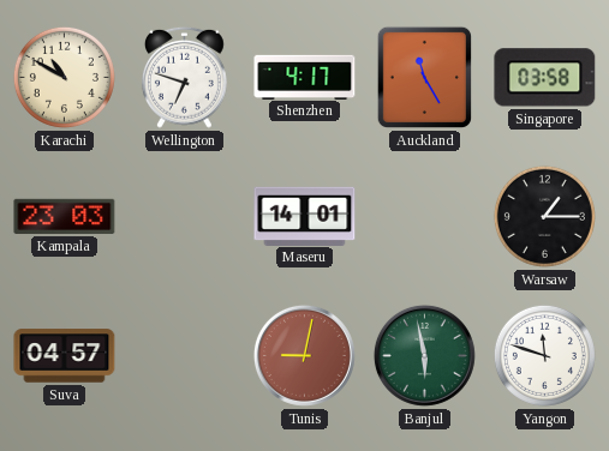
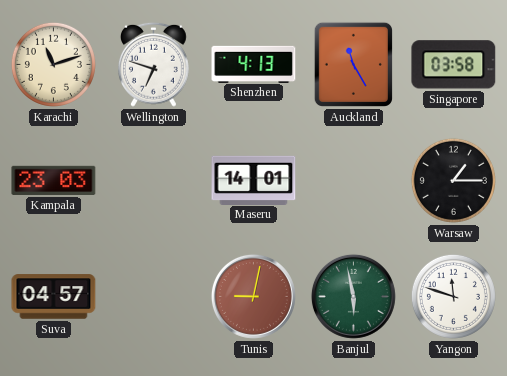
Karachi: 10:50 -> 11:12 (53, 64)
Shenzhen: 4:17 -> 4:13 (254, 64)
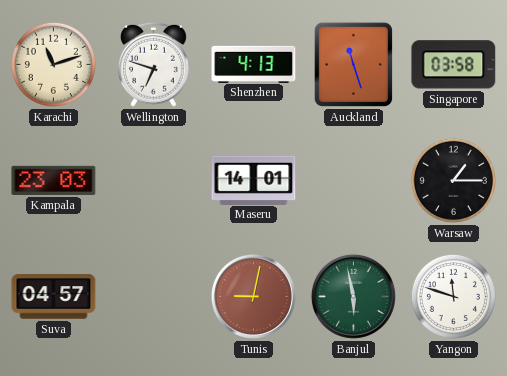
Auckland: 11:25 -> 11:27 (353, 64)
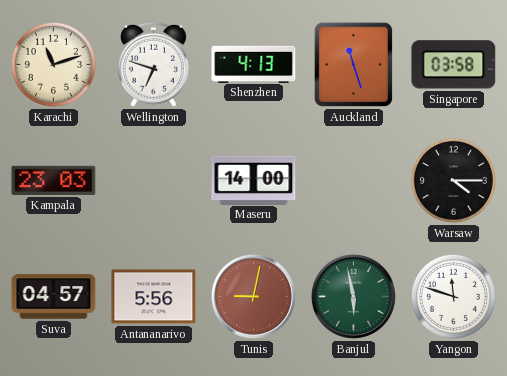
Maseru: 14:01 -> 14:00 (254, 180)
Warsaw: 1:15 -> 4:15 (453, 180)
Antananarivo: none -> 5:56 (154, 297)
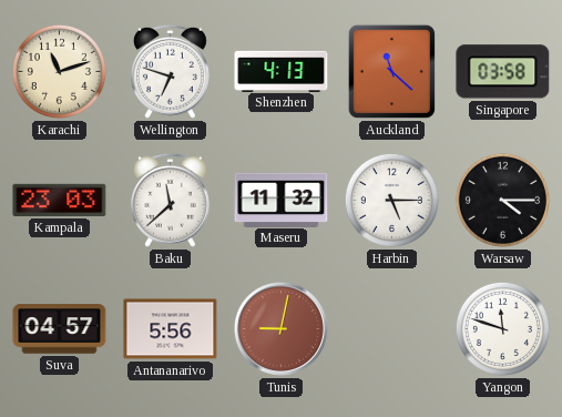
Auckland: 11:27 -> 11:22 (391, 71)
Baku: none -> 11:38 (170, 200)
Maseru: 14:00 -> 11:32 (282, 200)
Harbin: none -> 5:15 (391, 200)
Banjul: 5:58 -> none (353, 296)
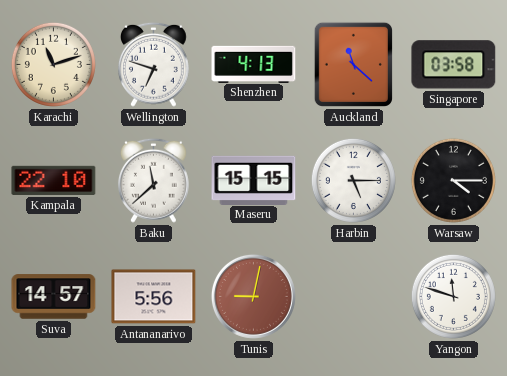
Kampala: 23:03 -> 22:10 (54, 180)
Maseru: 11:32 -> 15:15 (254, 180)
Suva: 04:57 -> 14:57 (54, 297)
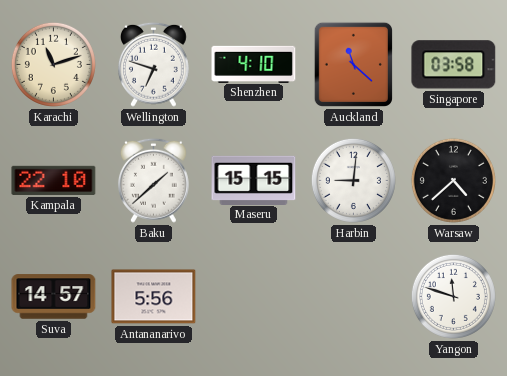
Shenzhen: 4:13 -> 4:10 (254, 64)
Baku: 11:38 -> 1:38 (153, 180)
Harbin: 5:15 -> 9:01 (353, 180)
Warsaw: 4:15 -> 4:38 (453, 180)
Tunis: 9:02 -> none (253, 296)
